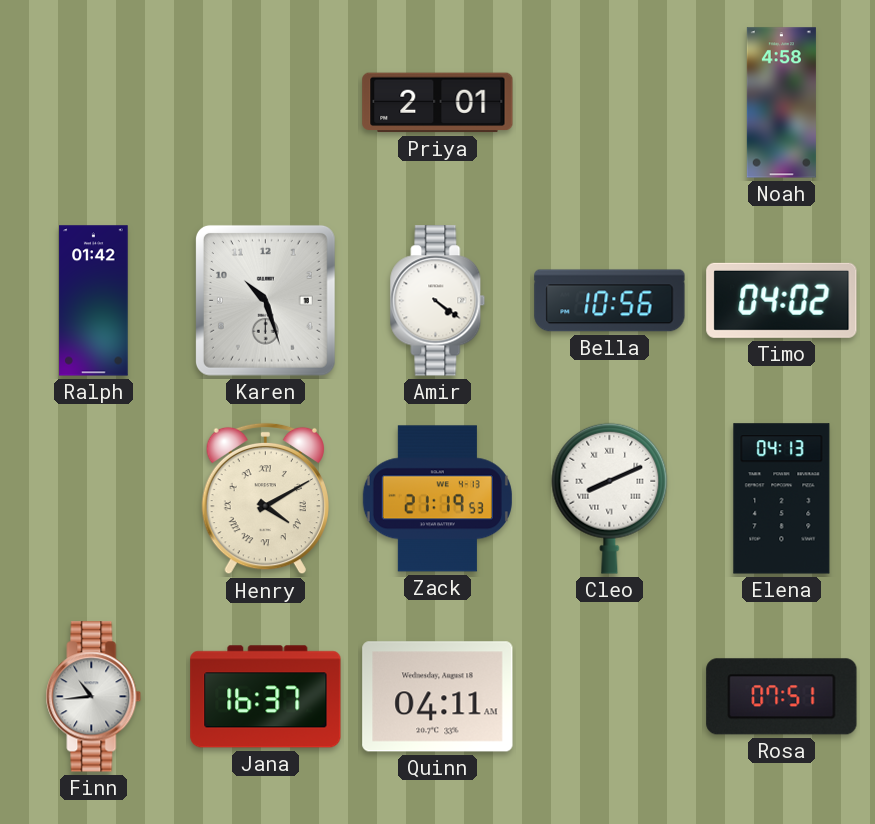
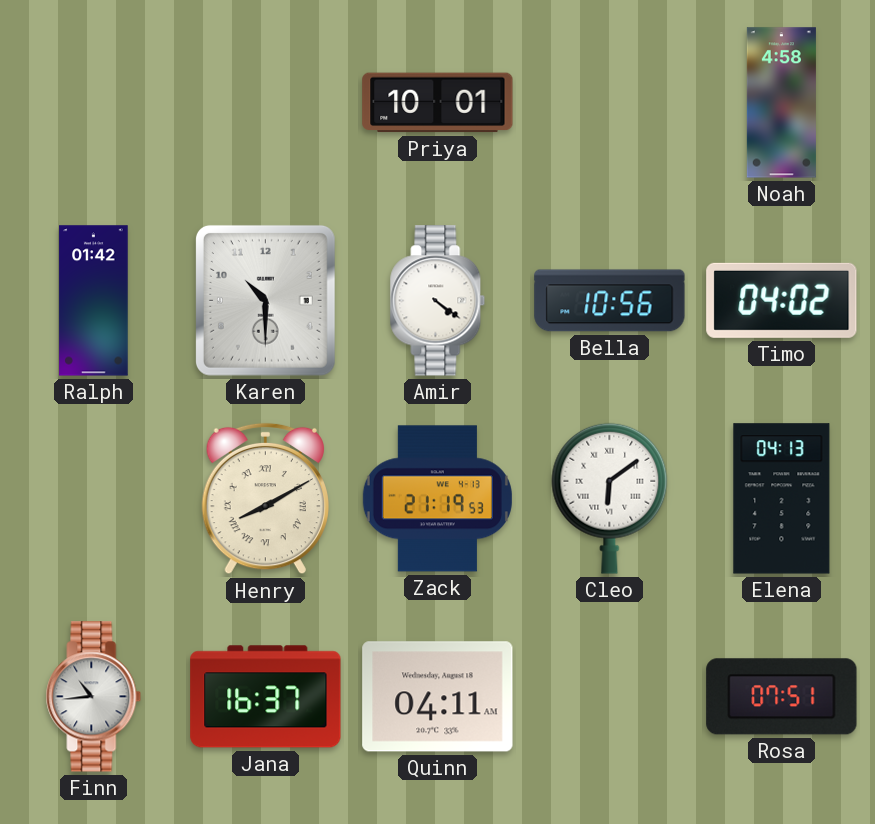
Priya: 2:01 -> 10:01 (438, 103)
Karen: 10:27 -> 10:30 (265, 300)
Henry: 4:10 -> 8:10 (265, 499)
Cleo: 8:11 -> 6:09 (610, 498)
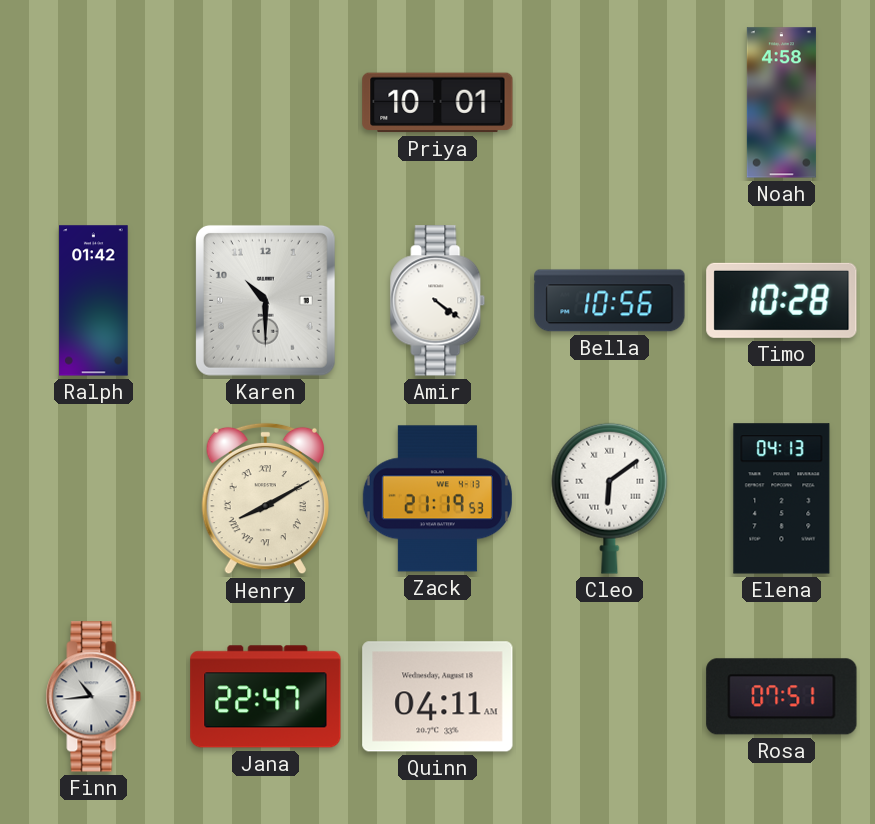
Timo: 04:02 -> 10:28 (782, 300)
Jana: 16:37 -> 22:47 (266, 697)
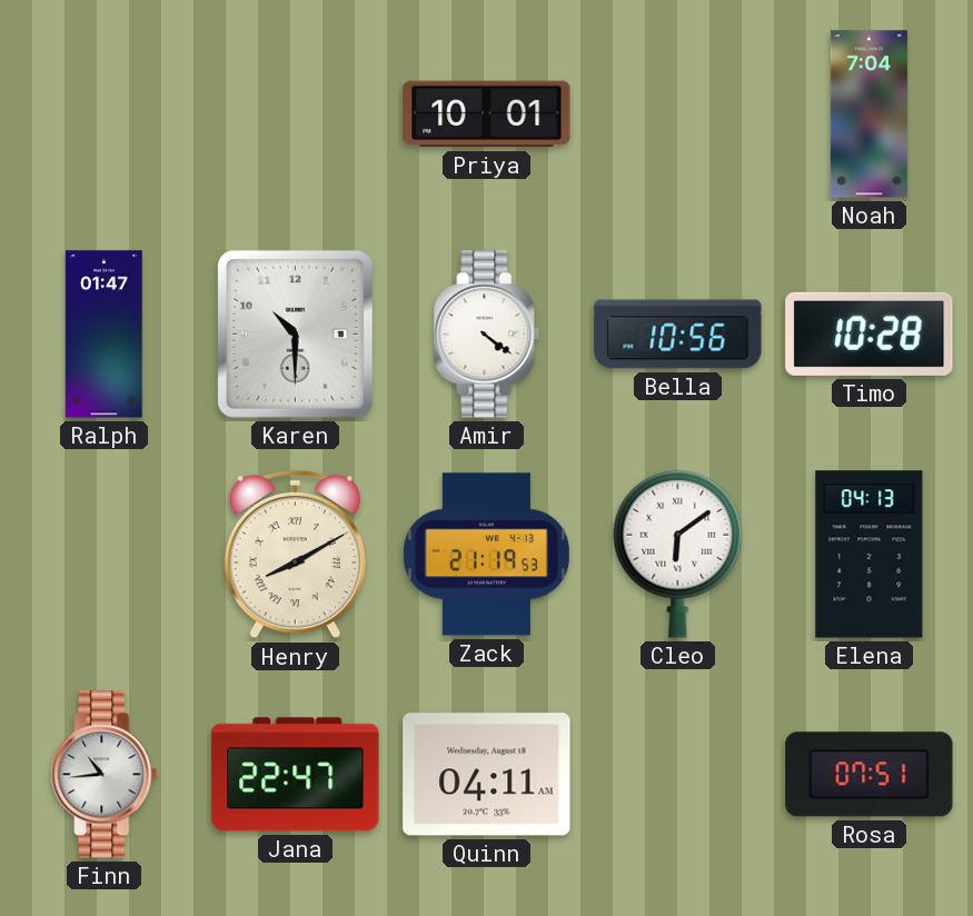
Noah: 4:58 -> 7:04 (868, 114)
Ralph: 01:42 -> 01:47 (105, 335)
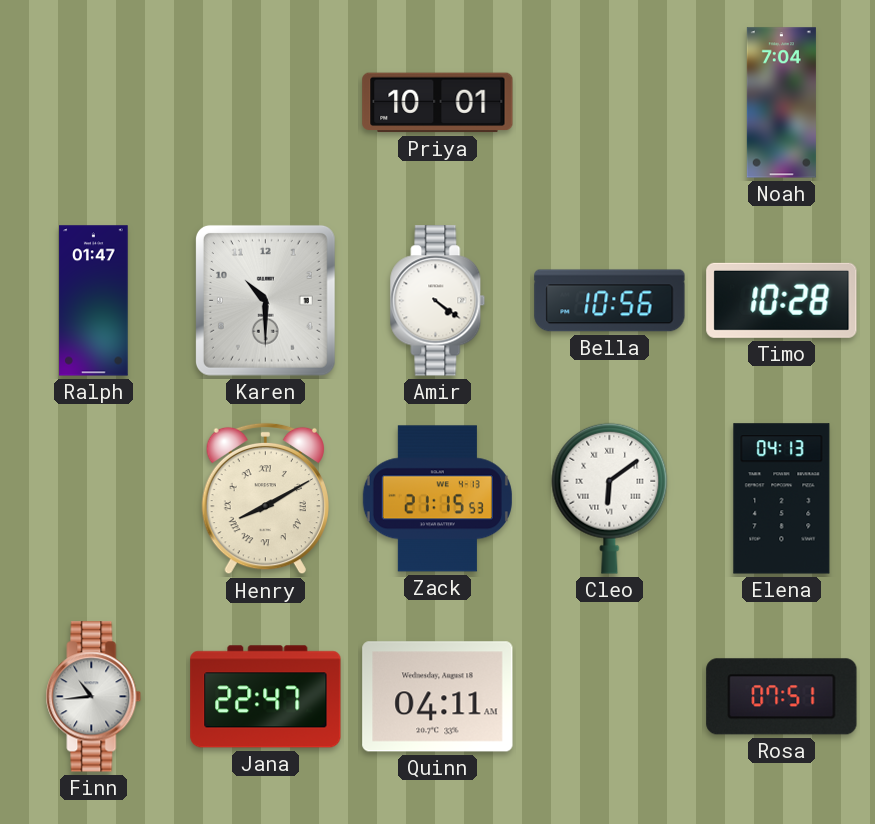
Zack: 21:19 -> 21:15 (437, 499)
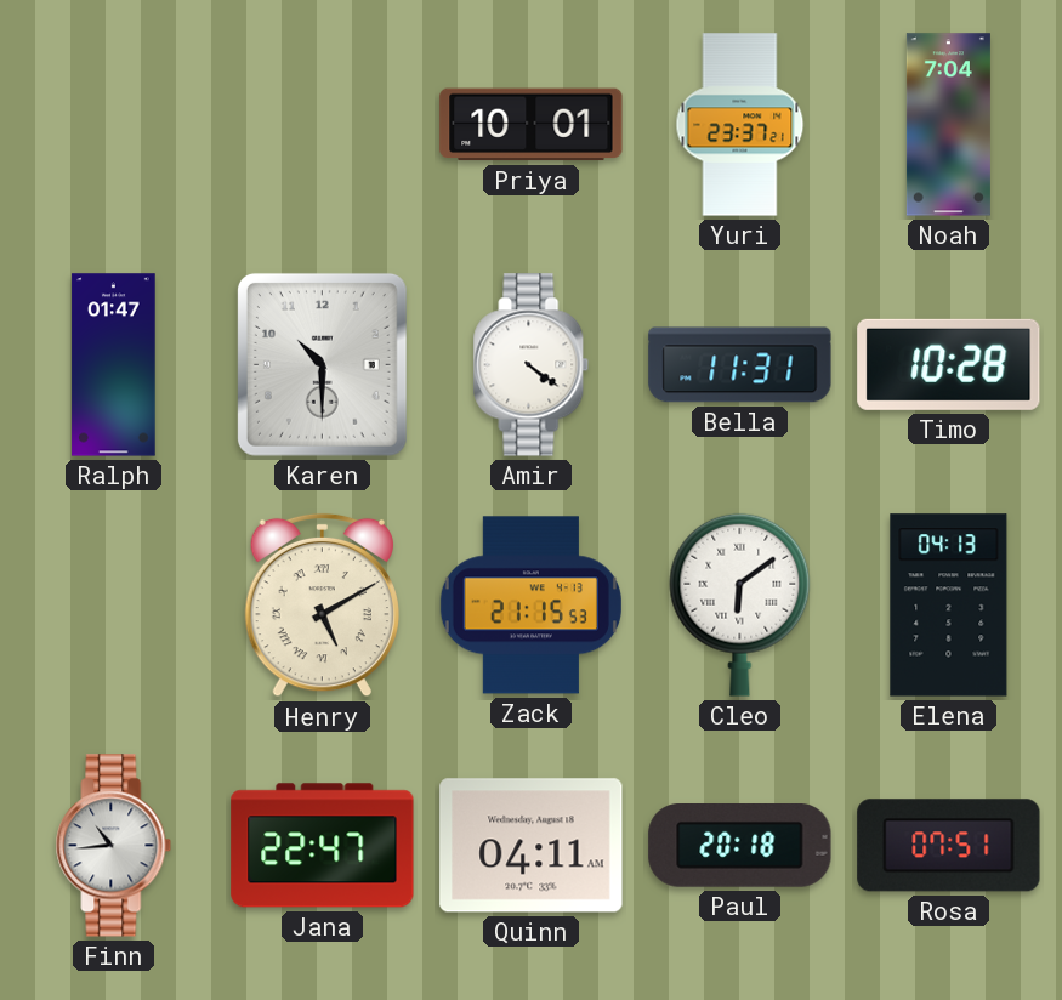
Yuri: none -> 23:37 (740, 125)
Bella: 10:56 -> 11:31 (740, 365)
Henry: 8:10 -> 5:10 (322, 606)
Paul: none -> 20:18 (740, 846)
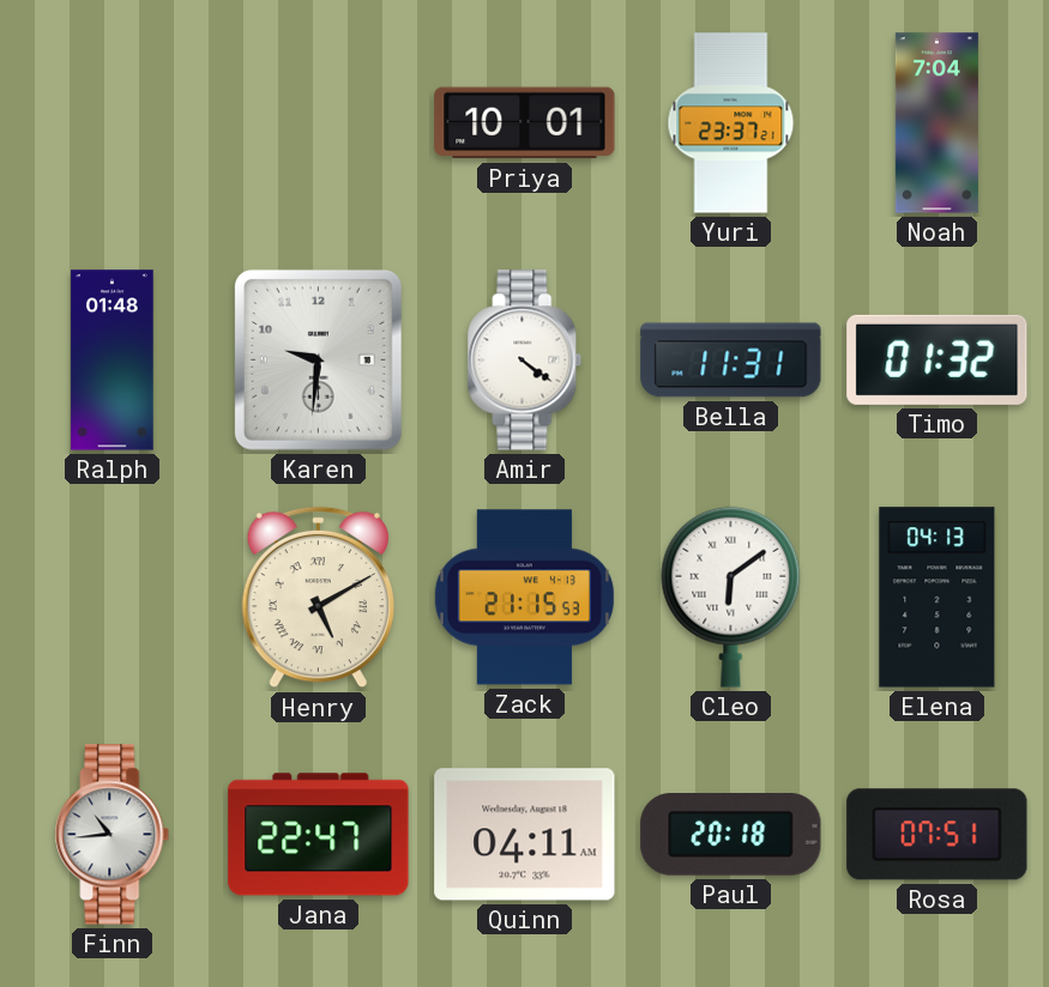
Ralph: 01:47 -> 01:48 (113, 361)
Karen: 10:30 -> 9:31 (318, 359)
Timo: 10:28 -> 01:32 (938, 359)
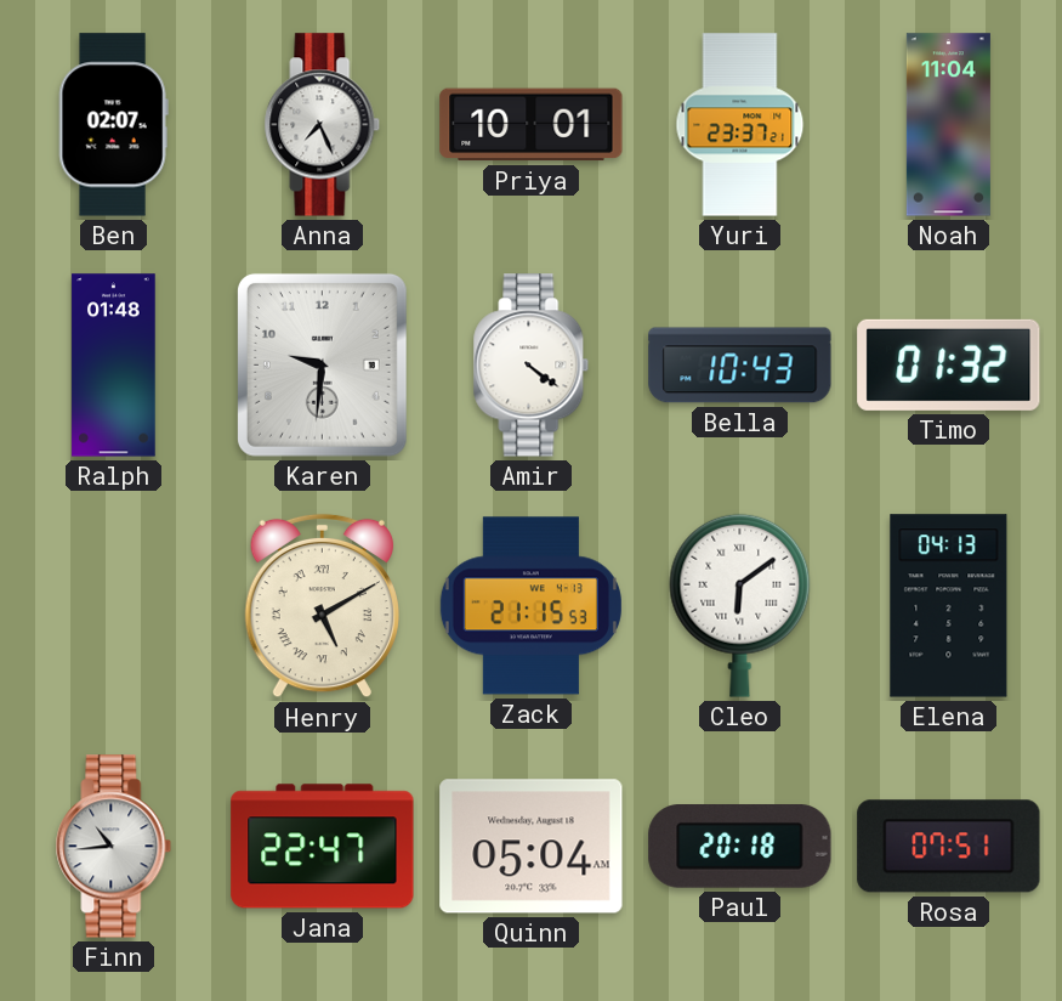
Ben: none -> 02:07 (113, 125)
Anna: none -> 7:26 (323, 125)
Noah: 7:04 -> 11:04 (948, 125)
Bella: 11:31 -> 10:43 (740, 366)
Quinn: 04:11 -> 05:04 (532, 847)
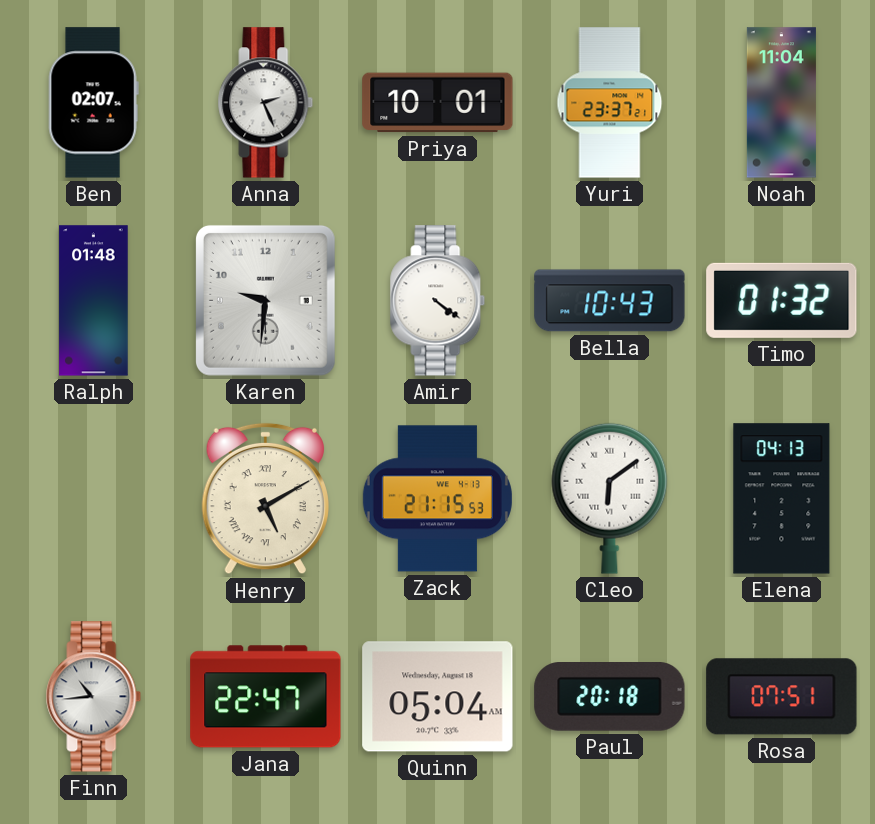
Anna: 7:26 -> 2:26 (266, 103)
